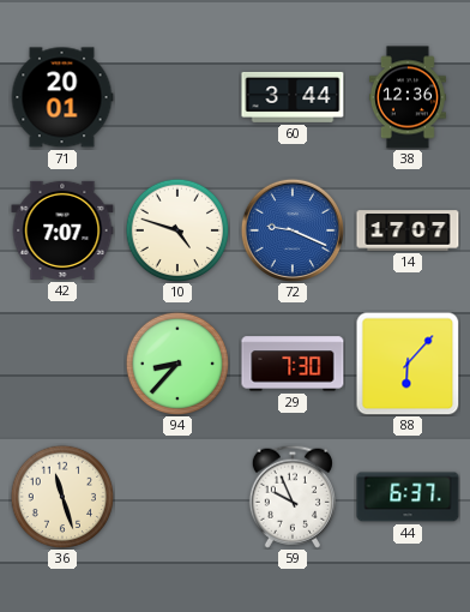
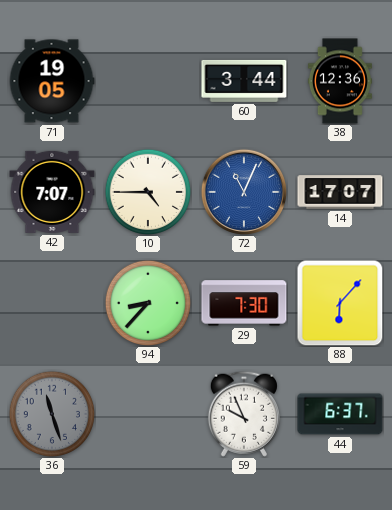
71: 20:01 -> 19:05 (52, 81)
10: 4:48 -> 4:45 (148, 192)
72: 9:19 -> 11:04 (244, 192)
36 dial: cream -> grey (52, 414)
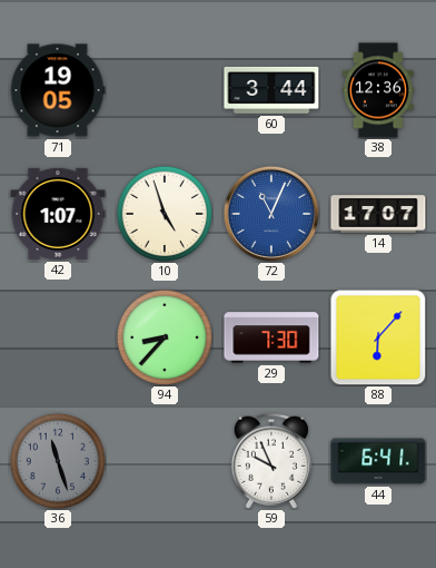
42: 7:07 -> 1:07 (58, 214)
10: 4:45 -> 4:57 (165, 214)
44: 6:37 -> 6:41 (378, 461)
